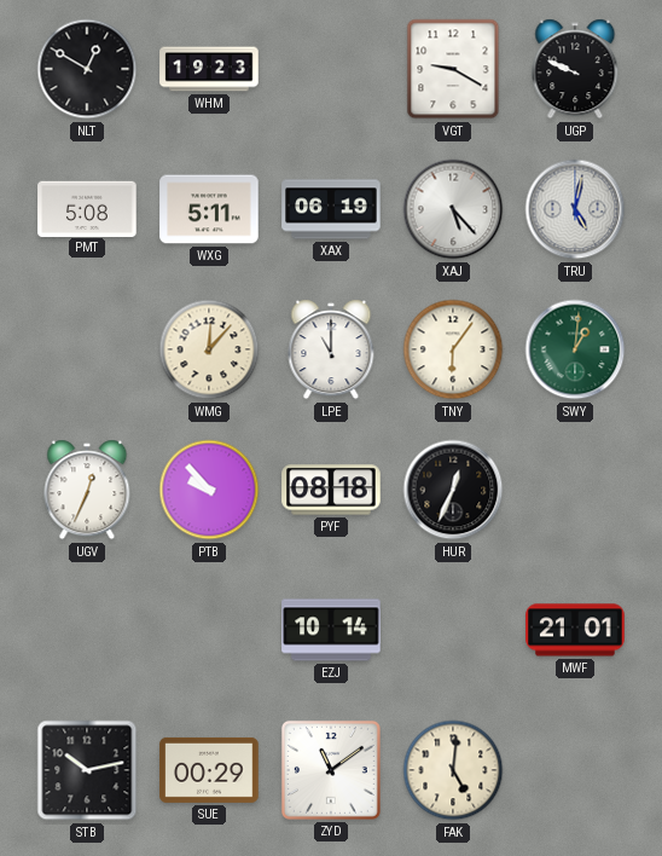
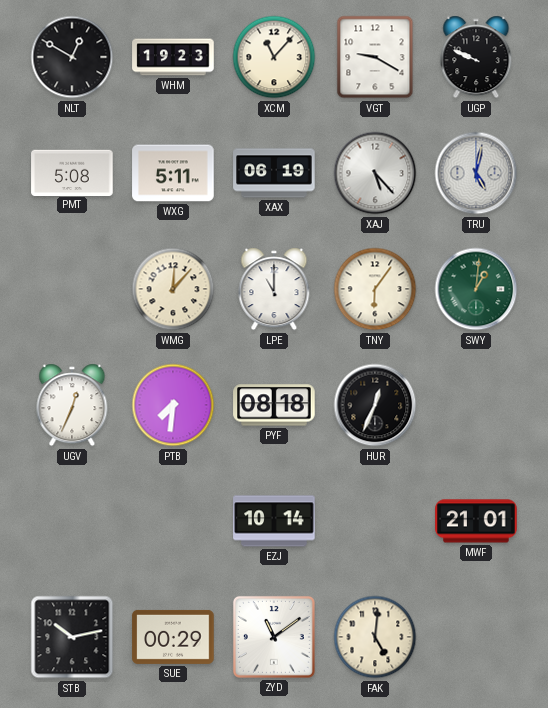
XCM: none -> 11:07 (274, 57)
PTB: 9:53 -> 7:31 (173, 405)
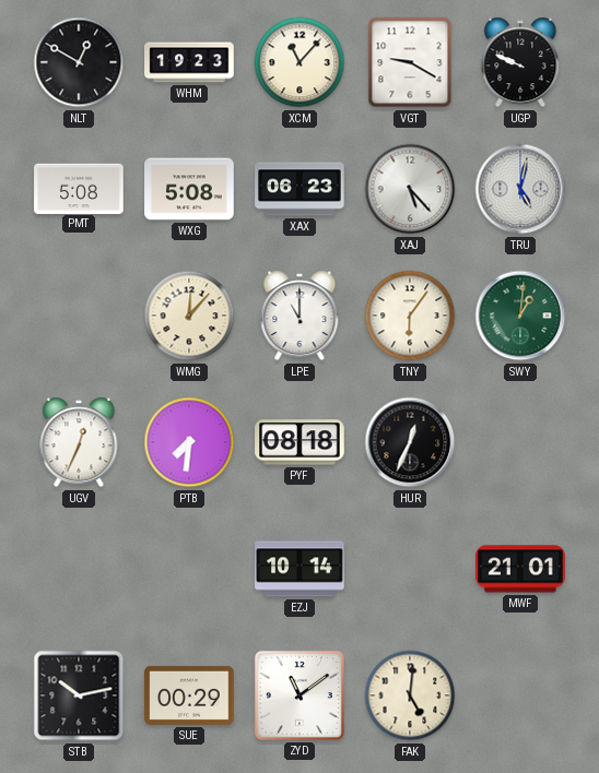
WXG: 5:11 -> 5:08 (189, 189)
XAX: 06:19 -> 06:23 (299, 189)
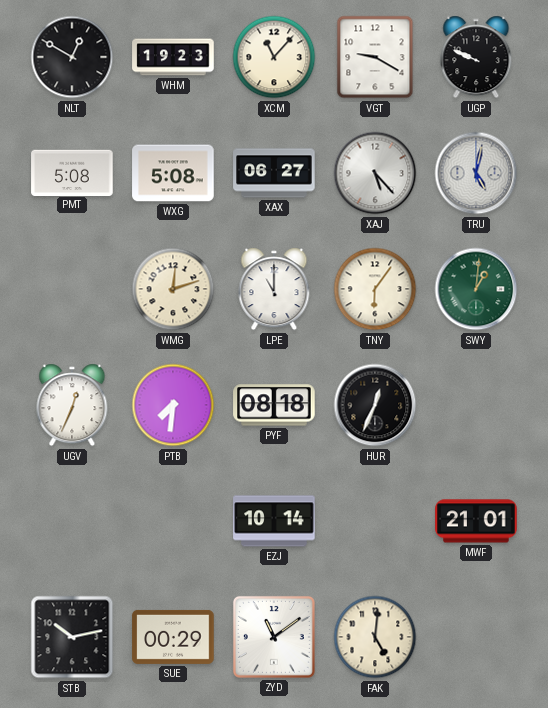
XAX: 06:23 -> 06:27 (274, 173)
WMG: 12:07 -> 12:12 (173, 289)
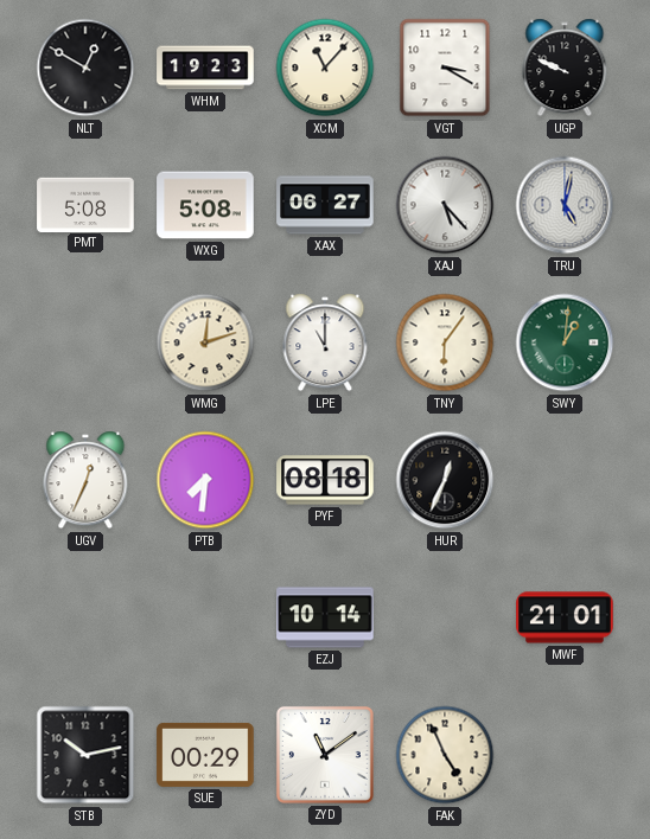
VGT: 9:20 -> 3:20 (445, 68)
FAK: 5:01 -> 4:56 (445, 755)
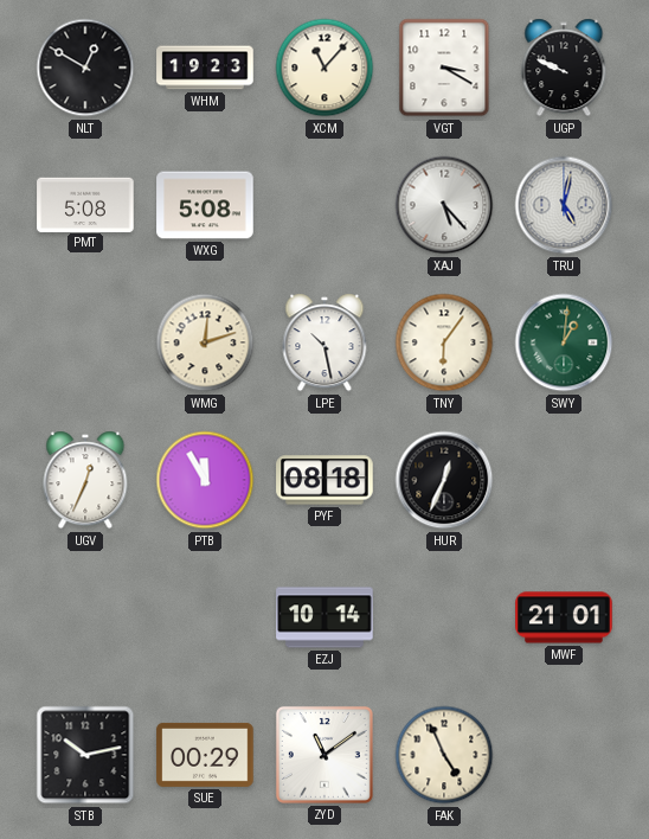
XAX: 06:27 -> none (325, 205)
LPE: 11:00 -> 10:28 (324, 342)
PTB: 7:31 -> 11:55 (205, 480)
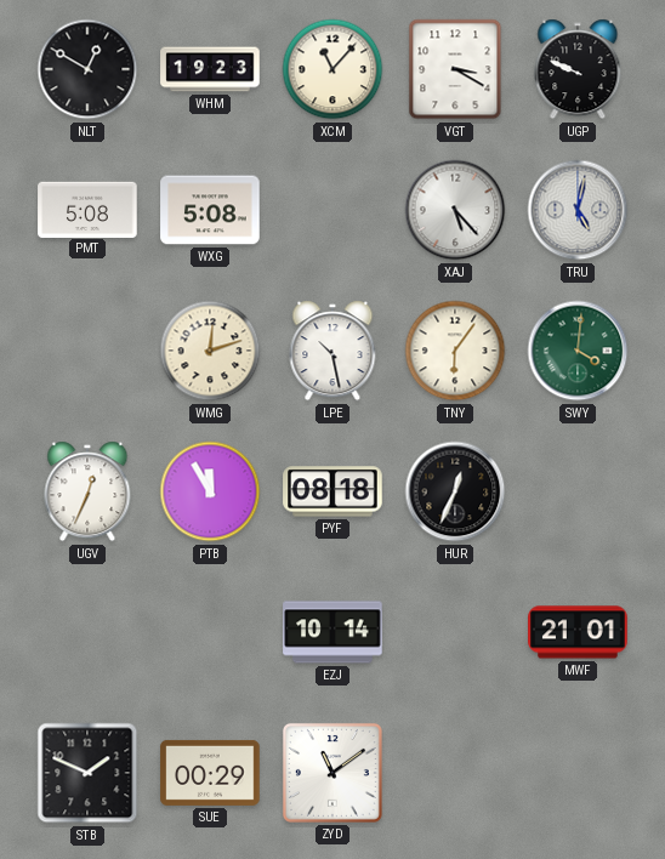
SWY: 1:01 -> 4:01 (578, 351)
STB: 10:13 -> 1:49 (87, 773)
FAK: 4:56 -> none (444, 755)
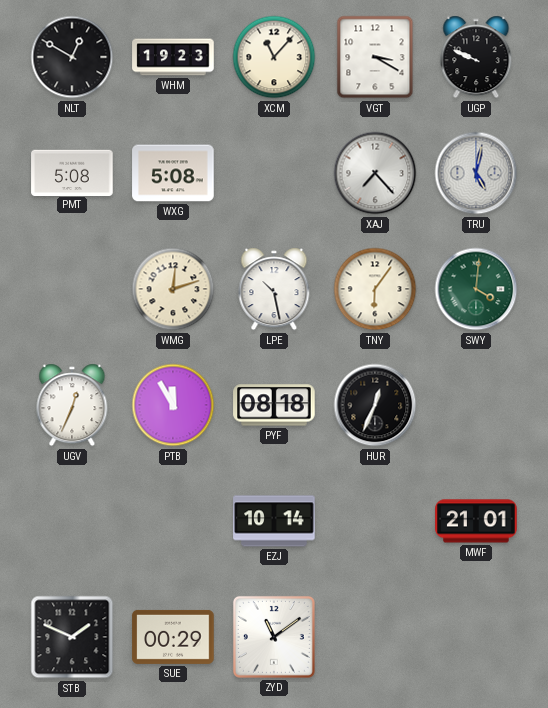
XAJ: 5:23 -> 7:23 (375, 173)
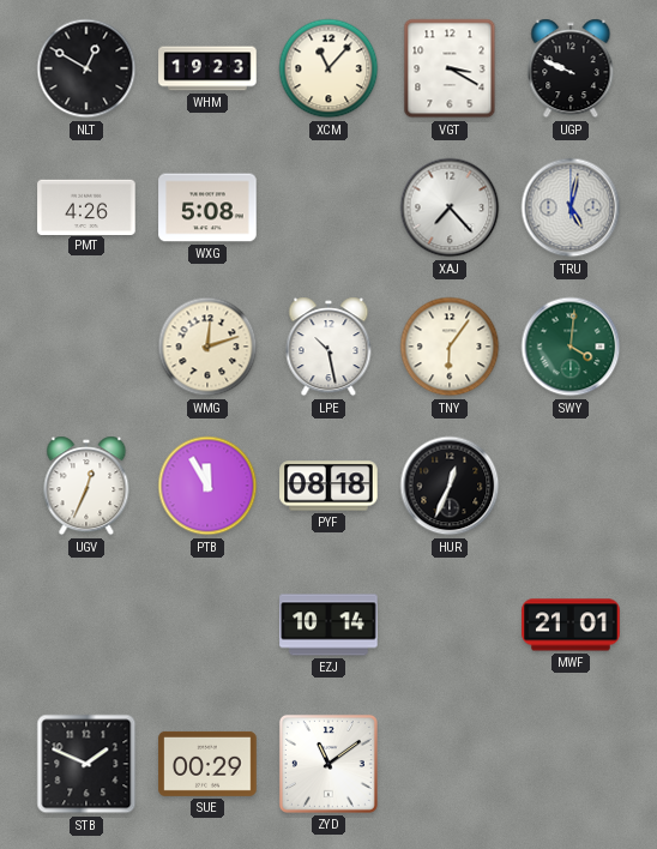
PMT: 5:08 -> 4:26 (86, 206)
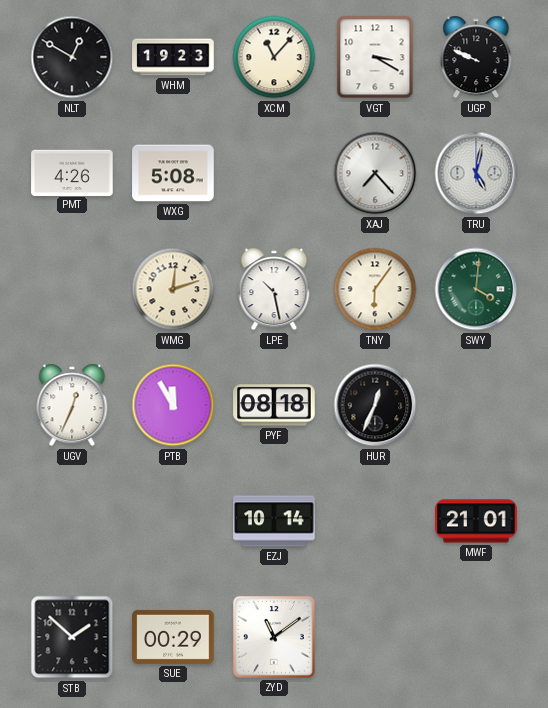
STB: 1:49 -> 1:52 (72, 637)
